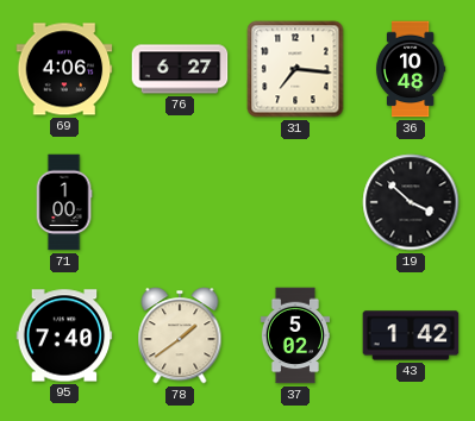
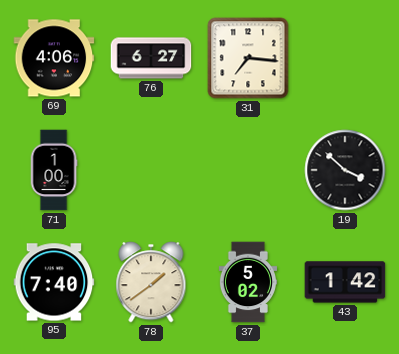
36: 10:48 -> none (411, 69)
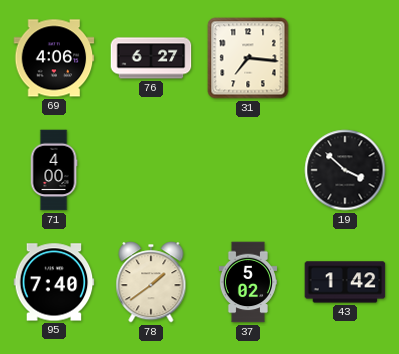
71: 1:00 -> 4:00 (54, 170)
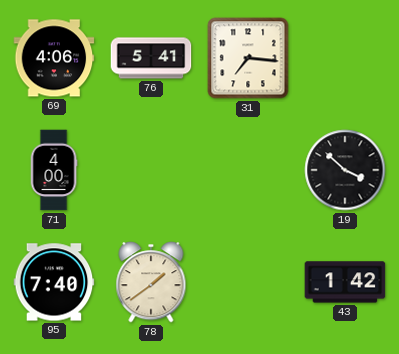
76: 6:27 -> 5:41 (151, 58)
37: 5:02 -> none (247, 282)
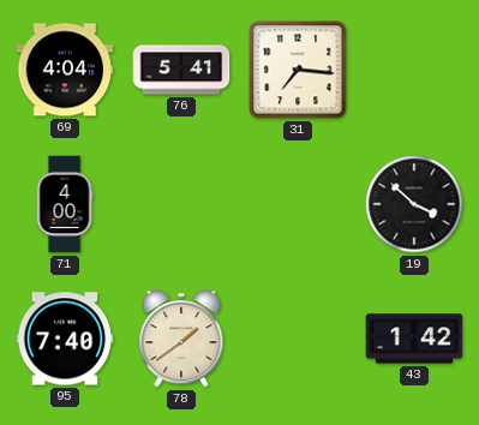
69: 4:06 -> 4:04 (65, 70)
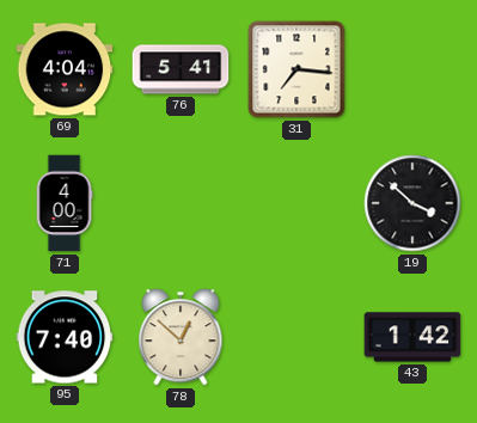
78: 1:39 -> 12:52 (181, 337)
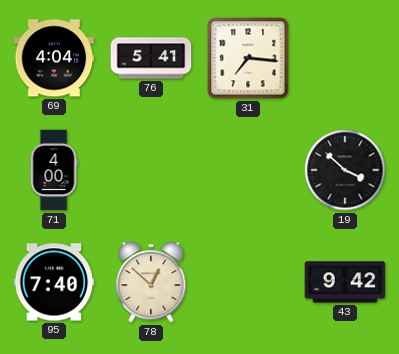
43: 1:42 -> 9:42 (345, 282)
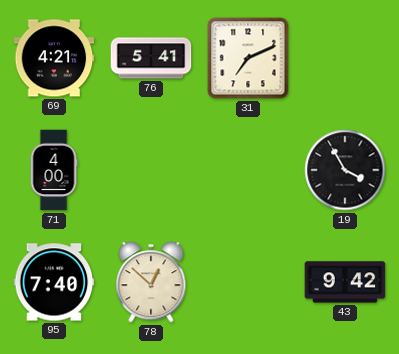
69: 4:04 -> 4:21 (54, 58)
31: 7:16 -> 7:11 (248, 58)
19: 3:52 -> 3:55 (345, 170)
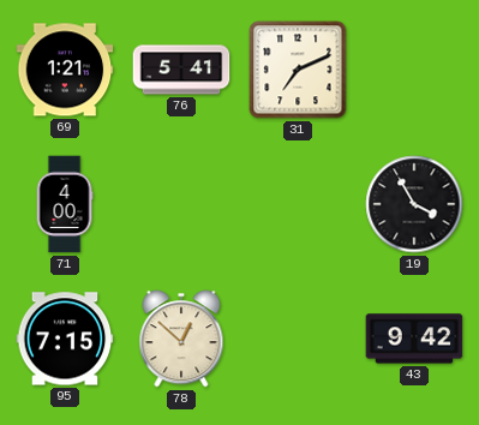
69: 4:21 -> 1:21 (65, 70)
95: 7:40 -> 7:15 (65, 339)
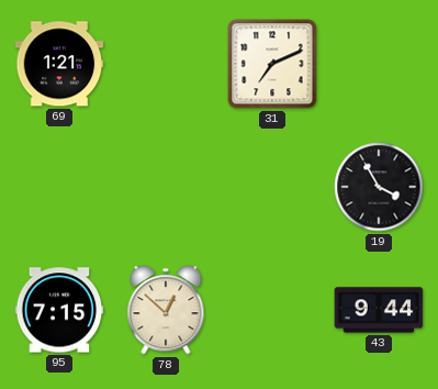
76: 5:41 -> none (181, 70)
71: 4:00 -> none (65, 204)
43: 9:42 -> 9:44 (379, 310)
